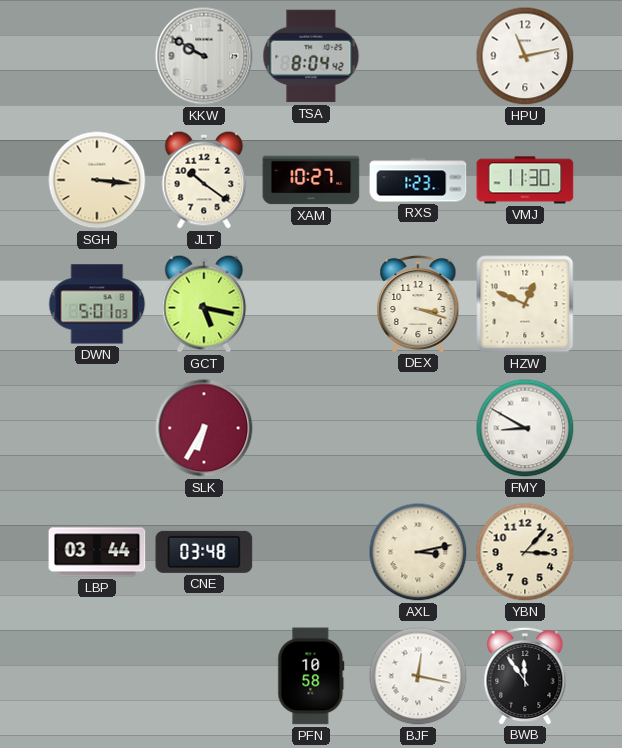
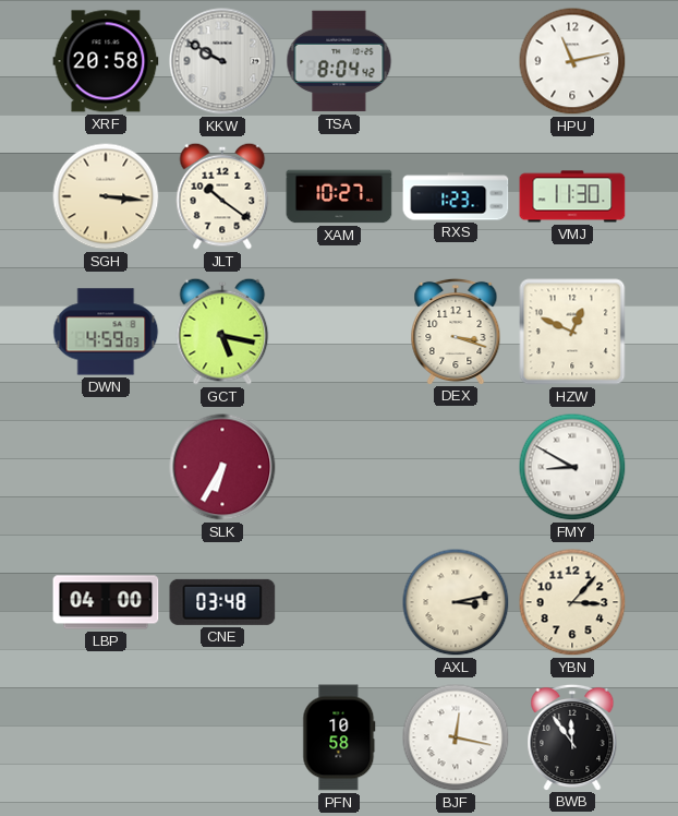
XRF: none -> 20:58 (106, 61)
DWN: 5:01 -> 4:59 (106, 332)
LBP: 03:44 -> 04:00 (106, 602)
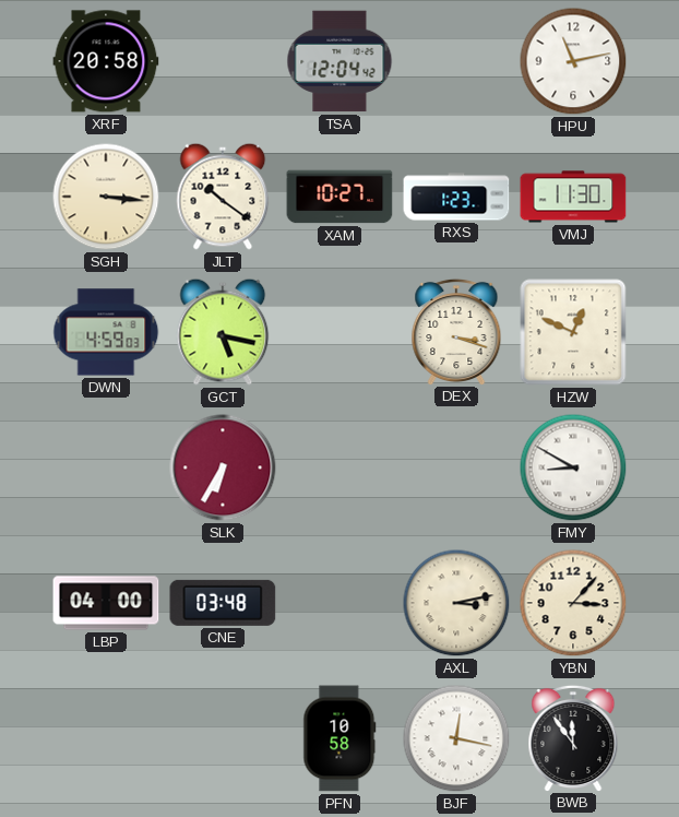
KKW: 9:50 -> none (222, 61)
TSA: 8:04 -> 12:04 (339, 61)
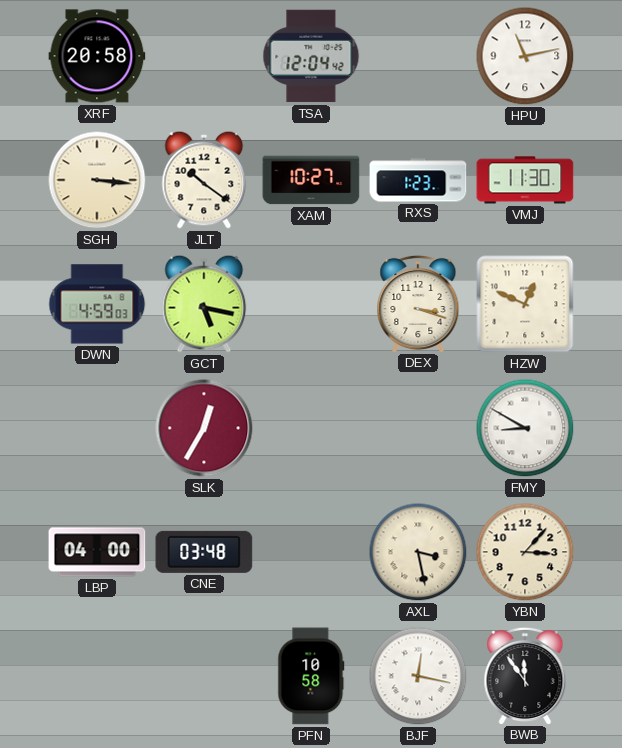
SLK: 6:35 -> 12:35 (204, 428)
AXL: 3:13 -> 3:28 (418, 552)
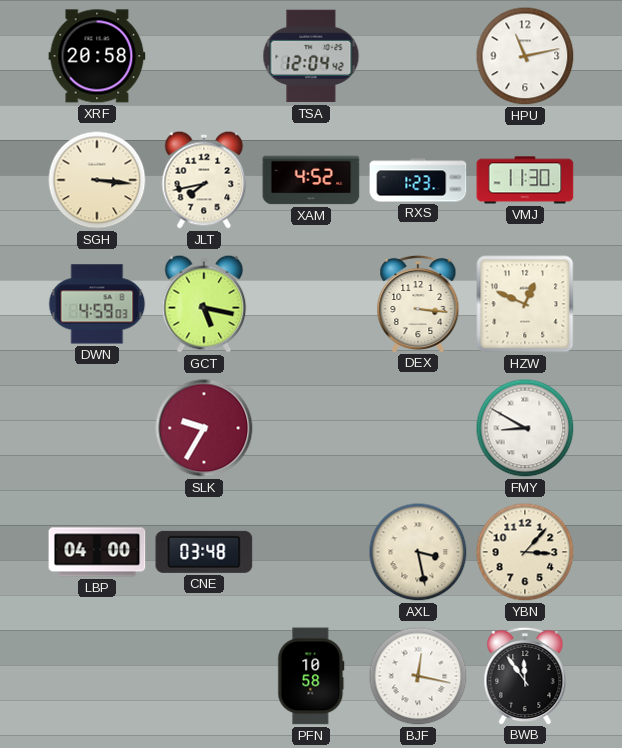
JLT: 10:21 -> 7:43 (204, 180)
XAM: 10:27 -> 4:52 (311, 180)
DEX: 3:18 -> 3:16 (418, 303)
SLK: 12:35 -> 9:35 (204, 428)
